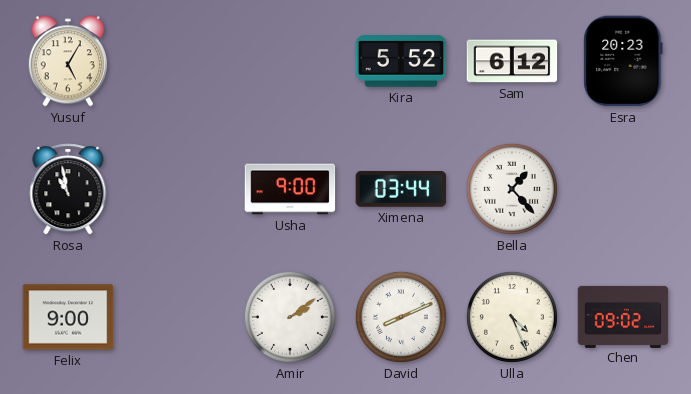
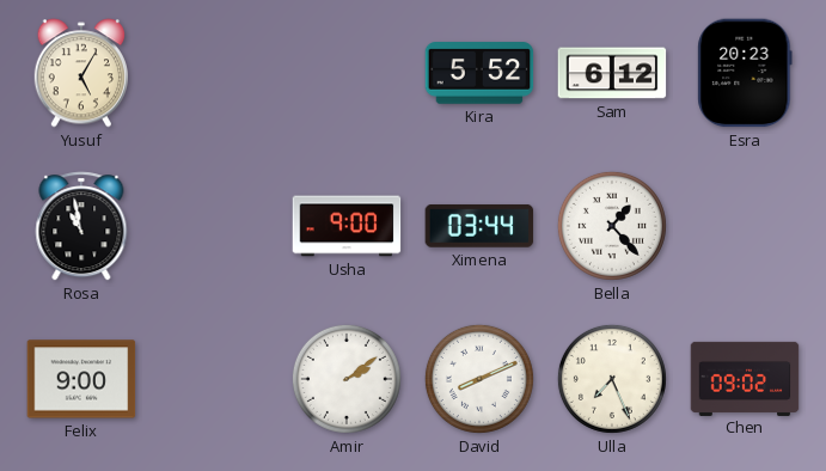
Ulla: 4:26 -> 7:26 (612, 379)
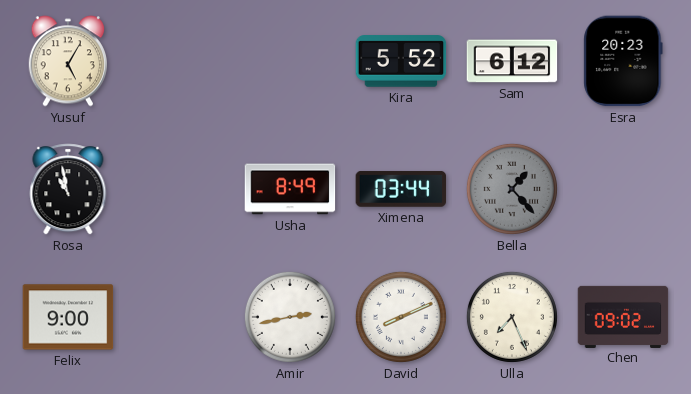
Usha: 9:00 -> 8:49 (290, 189)
Bella dial: white -> grey (512, 189)
Amir: 2:09 -> 2:43 (290, 317)
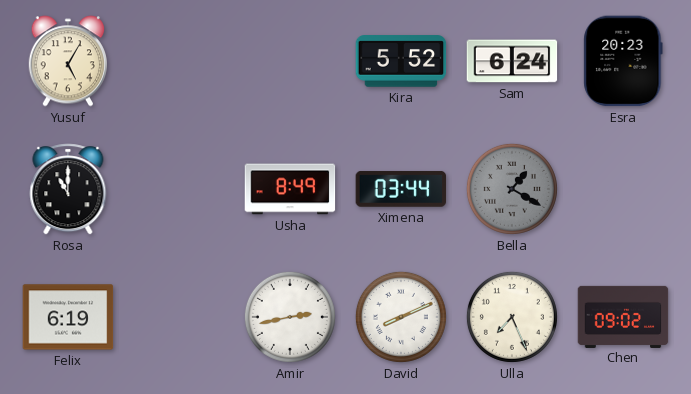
Sam: 6:12 -> 6:24 (512, 61)
Rosa: 10:58 -> 11:00 (68, 189)
Bella: 1:23 -> 1:20 (512, 189)
Felix: 9:00 -> 6:19 (68, 317)
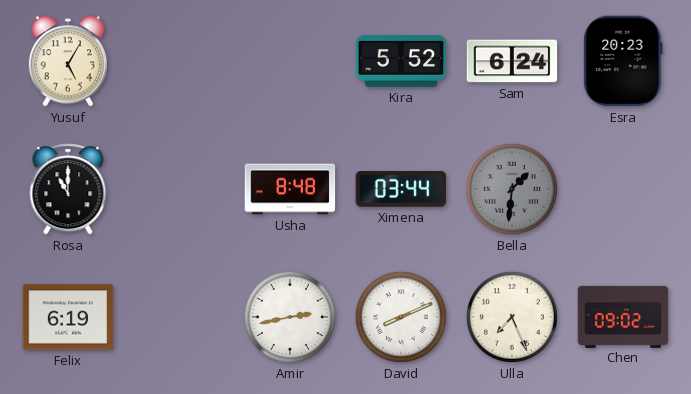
Usha: 8:49 -> 8:48 (290, 189)
Bella: 1:20 -> 1:31 (512, 189)
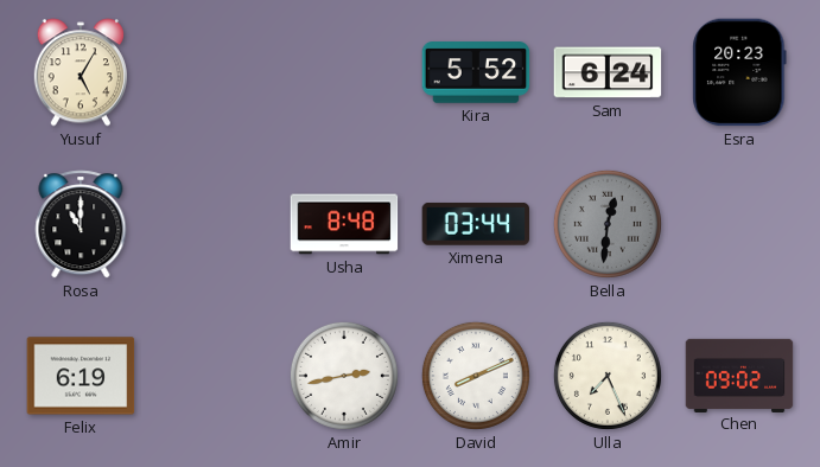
Bella: 1:31 -> 12:31 (608, 224)
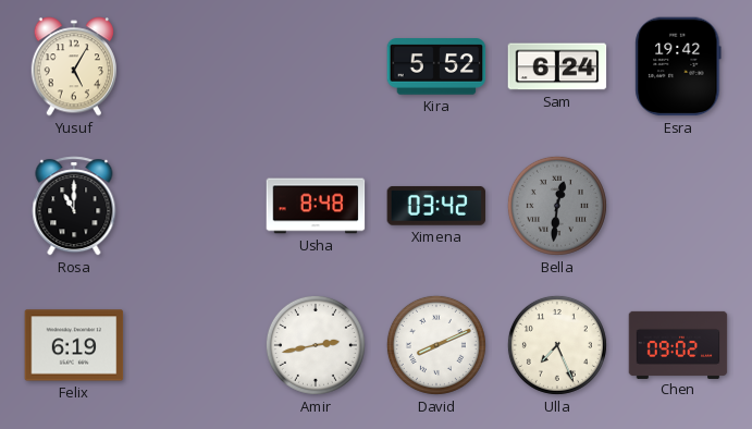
Esra: 20:23 -> 19:42 (678, 66)
Ximena: 03:44 -> 03:42 (436, 206)
